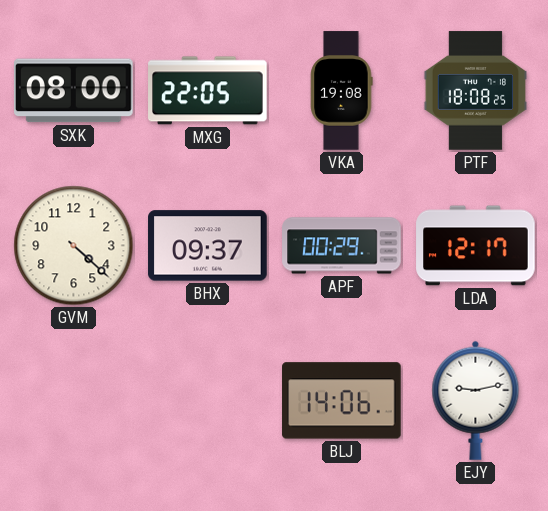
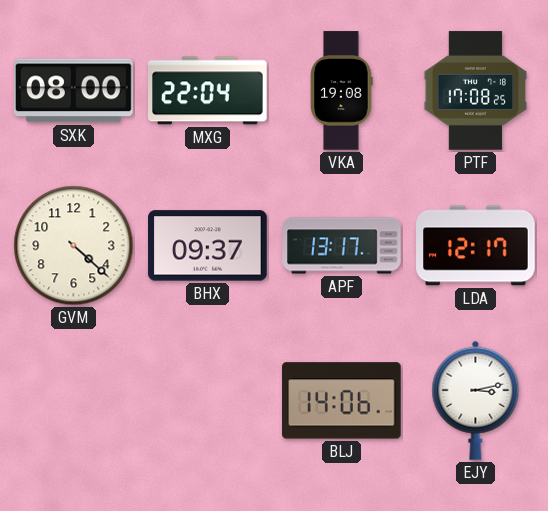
MXG: 22:05 -> 22:04 (208, 91)
PTF: 18:08 -> 17:08 (475, 91)
APF: 00:29 -> 13:17 (342, 246)
EJY: 9:13 -> 3:13 (476, 400)
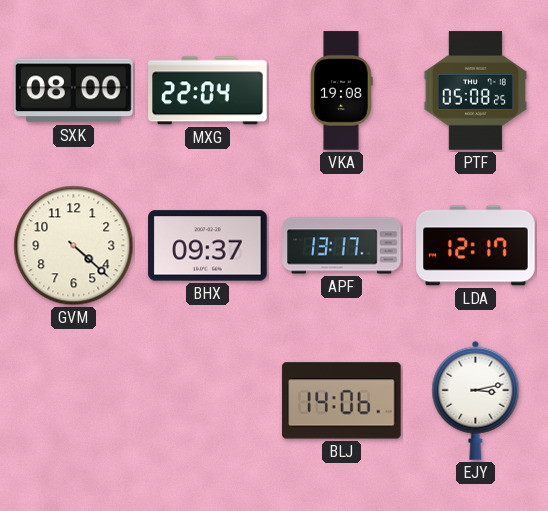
PTF: 17:08 -> 05:08 (475, 91)
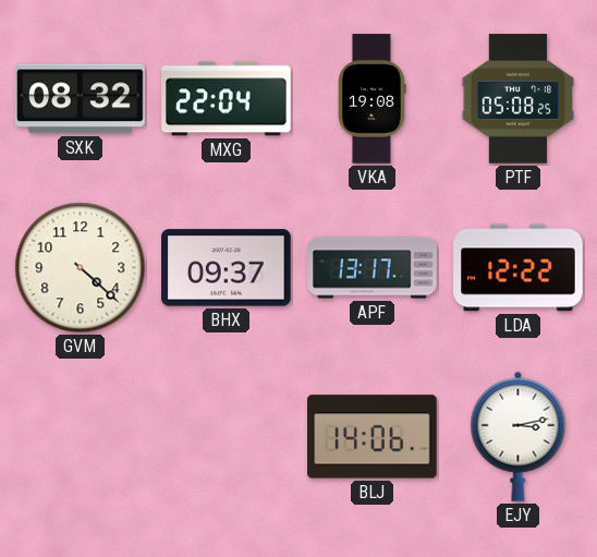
SXK: 08:00 -> 08:32 (81, 99)
LDA: 12:17 -> 12:22 (519, 268)
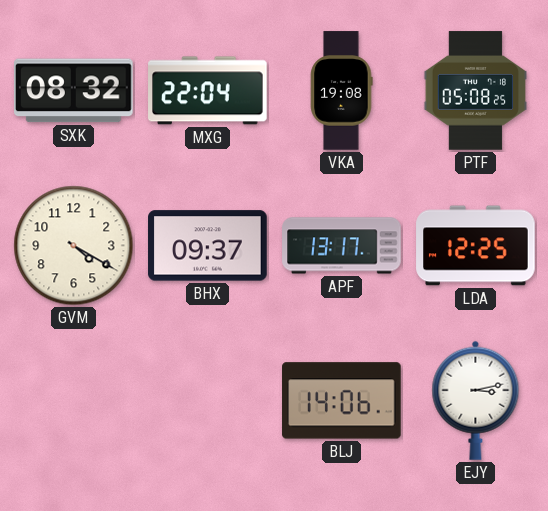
GVM: 4:22 -> 4:20 (74, 246)
LDA: 12:22 -> 12:25 (476, 246)
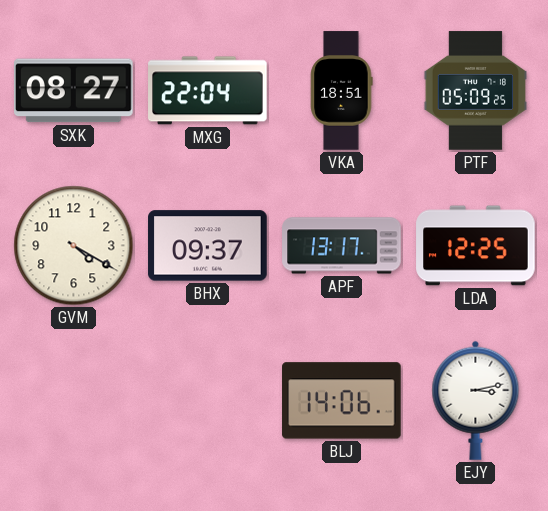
SXK: 08:32 -> 08:27 (74, 91)
VKA: 19:08 -> 18:51 (342, 91)
PTF: 05:08 -> 05:09 (475, 91)
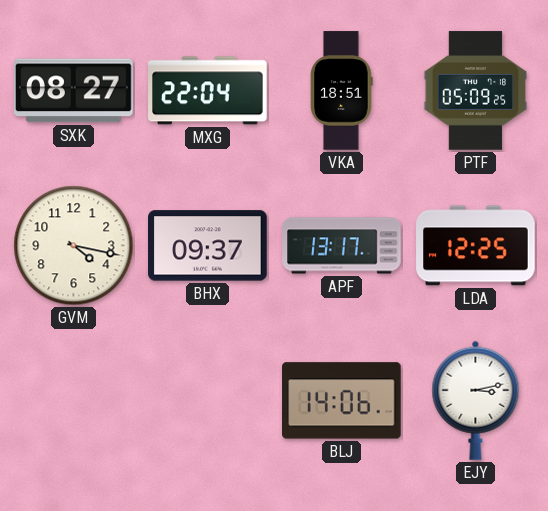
GVM: 4:20 -> 4:17 (74, 246)
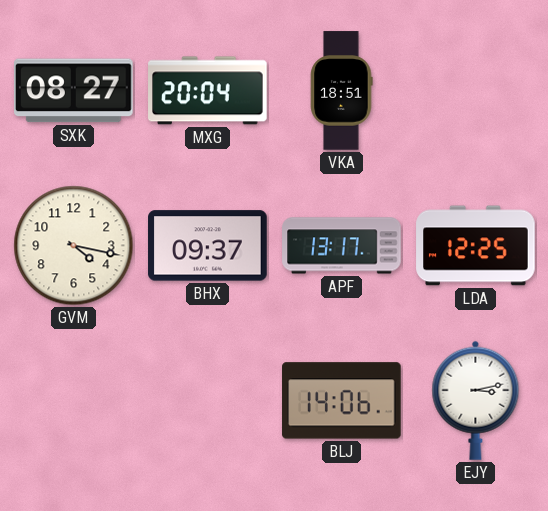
MXG: 22:04 -> 20:04 (208, 91)
PTF: 05:09 -> none (475, 91)
